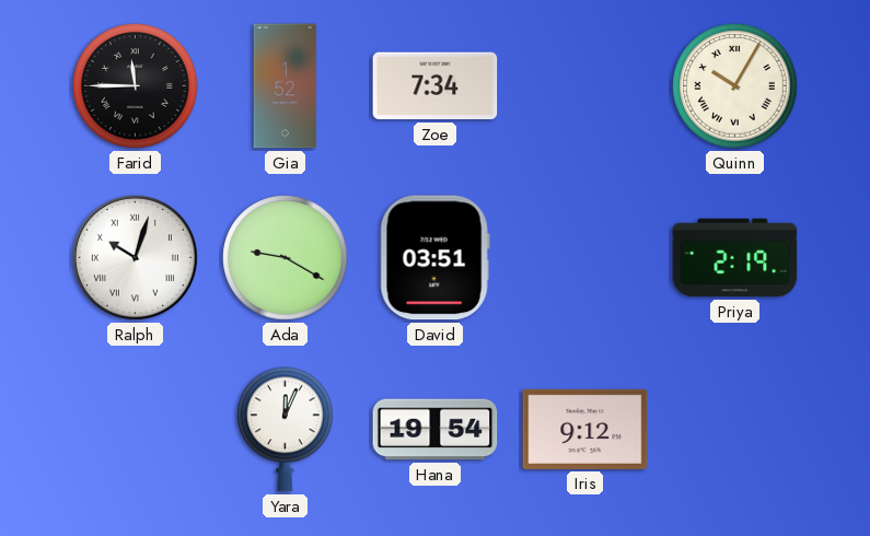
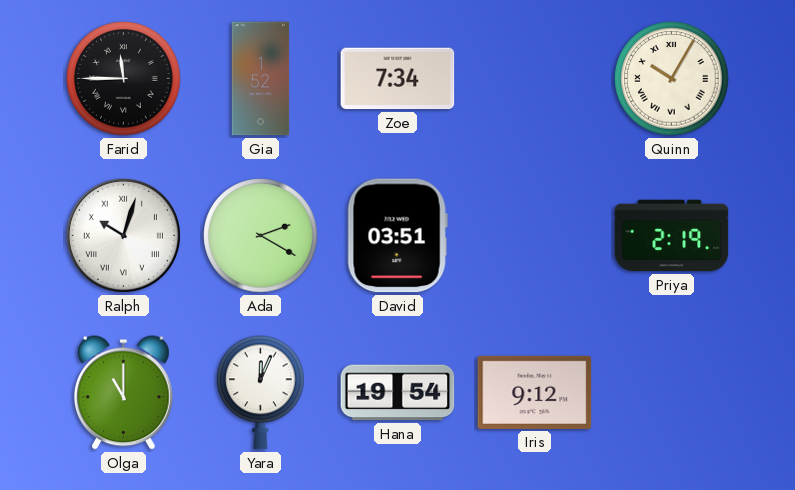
Ada: 9:20 -> 2:20 (261, 236)
Olga: none -> 11:00 (123, 393)
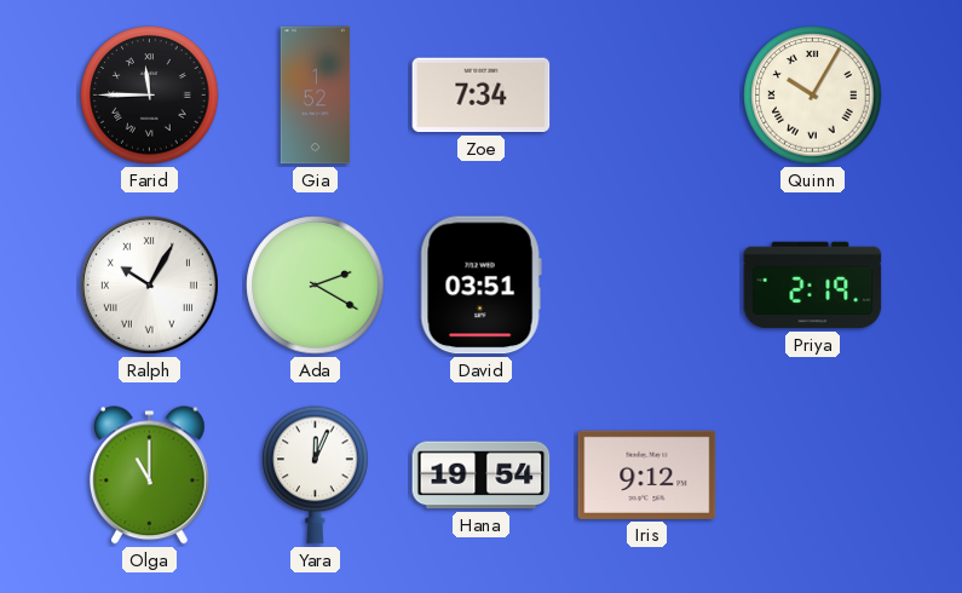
Ralph: 10:03 -> 10:05 (149, 284)
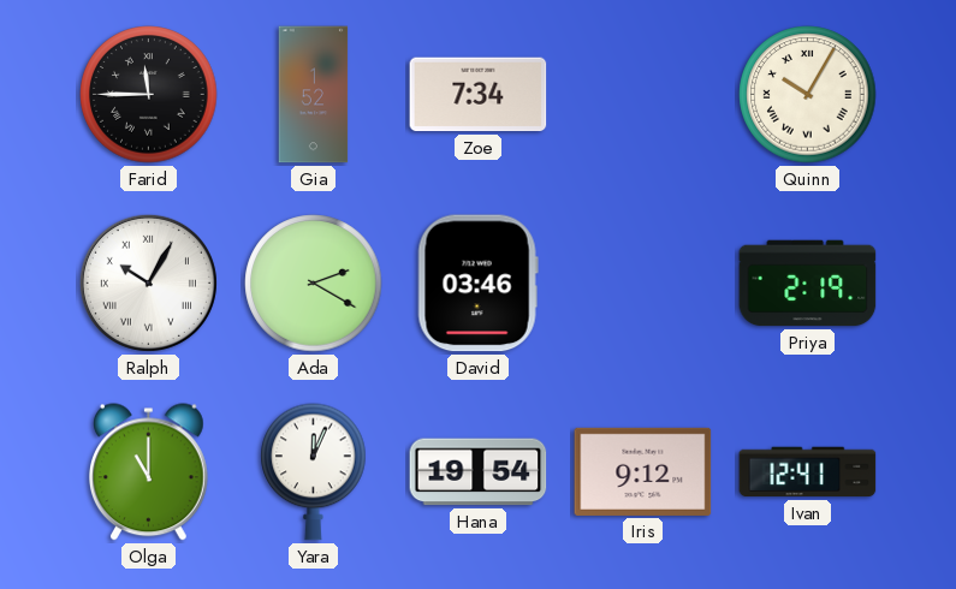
David: 03:51 -> 03:46 (477, 284)
Ivan: none -> 12:41 (808, 472)
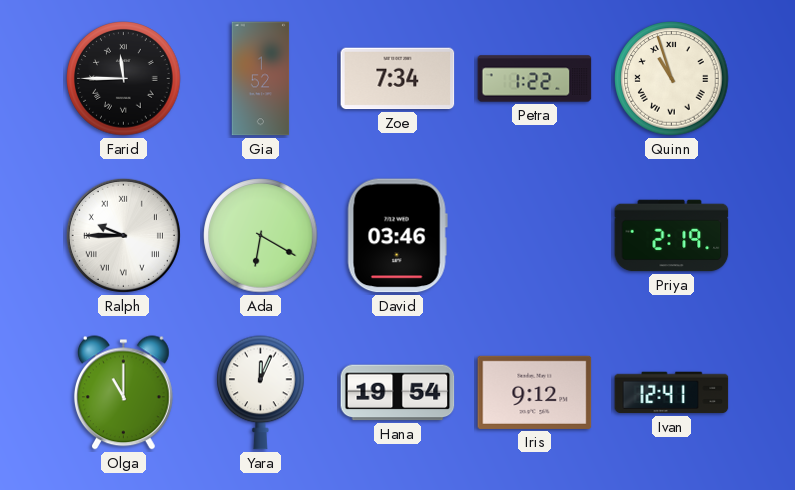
Petra: none -> 1:22 (535, 79)
Quinn: 10:05 -> 10:57 (672, 79)
Ralph: 10:05 -> 9:45 (123, 235)
Ada: 2:20 -> 6:20 (261, 236)
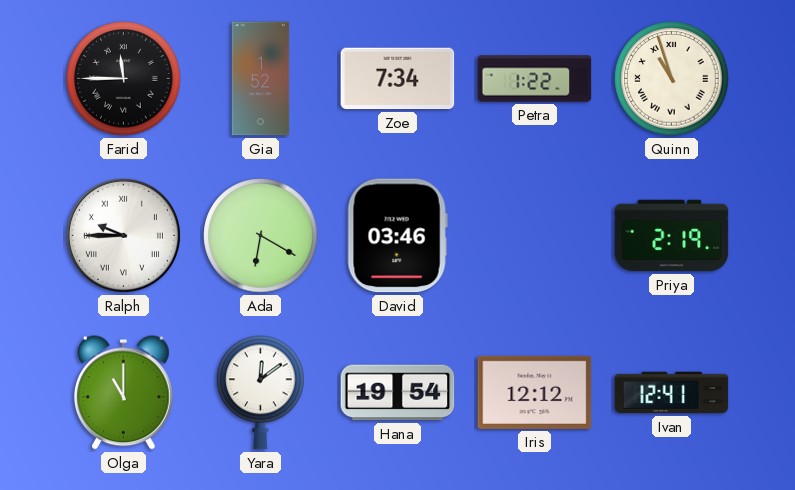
Yara: 12:04 -> 12:09 (261, 393)
Iris: 9:12 -> 12:12 (535, 392)
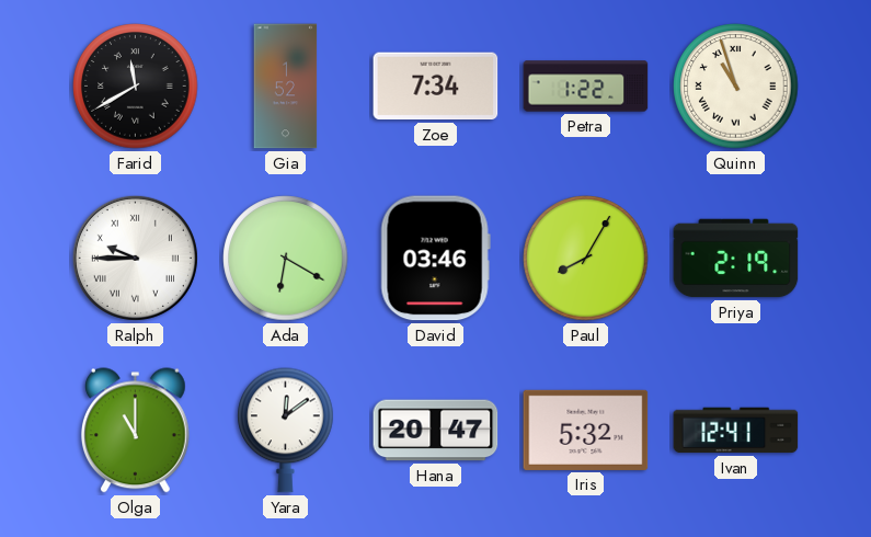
Farid: 11:45 -> 11:40 (136, 87)
Paul: none -> 8:05 (586, 259)
Hana: 19:54 -> 20:47 (436, 431)
Iris: 12:12 -> 5:32 (586, 430)
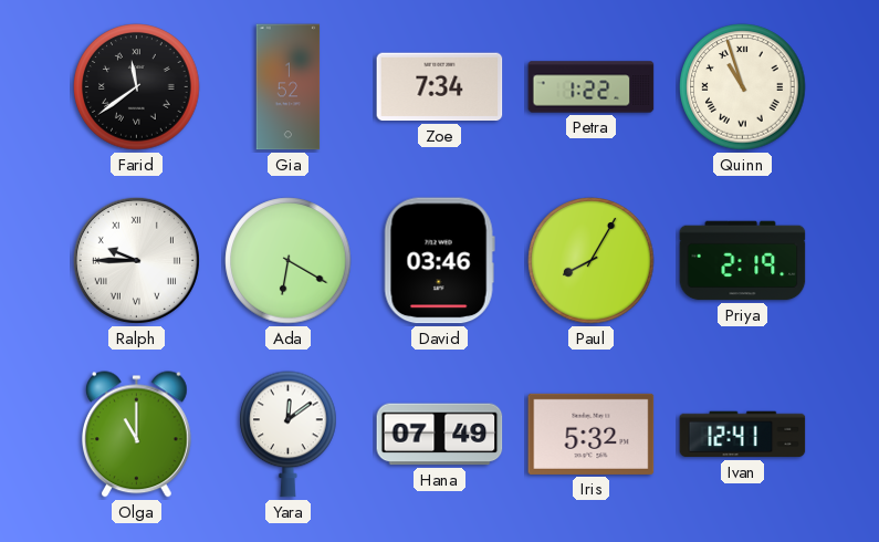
Farid: 11:40 -> 11:39 (137, 87)
Hana: 20:47 -> 07:49 (440, 435)
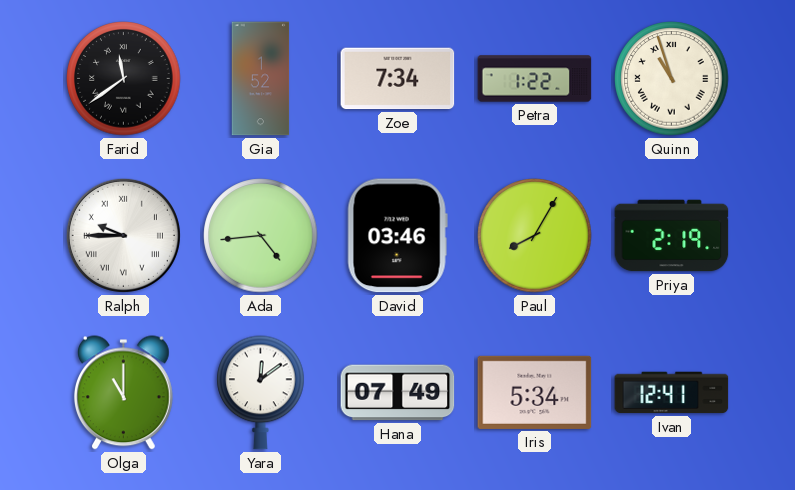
Ada: 6:20 -> 4:44 (261, 236)
Iris: 5:32 -> 5:34 (535, 392)
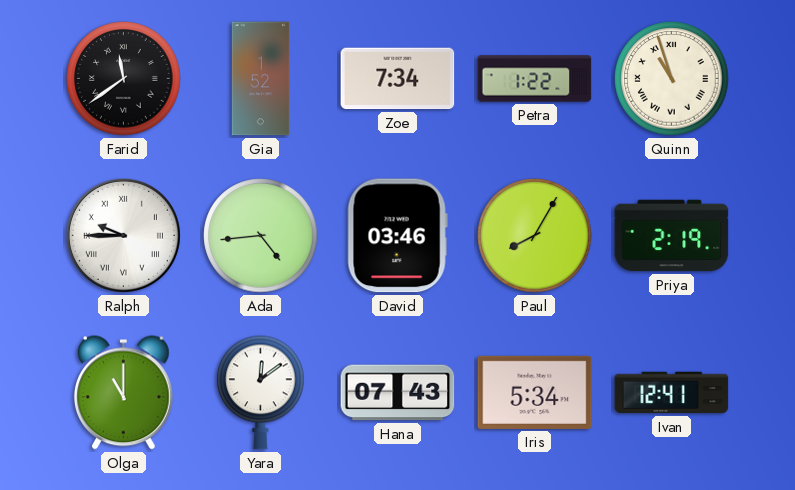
Hana: 07:49 -> 07:43 (398, 393)
